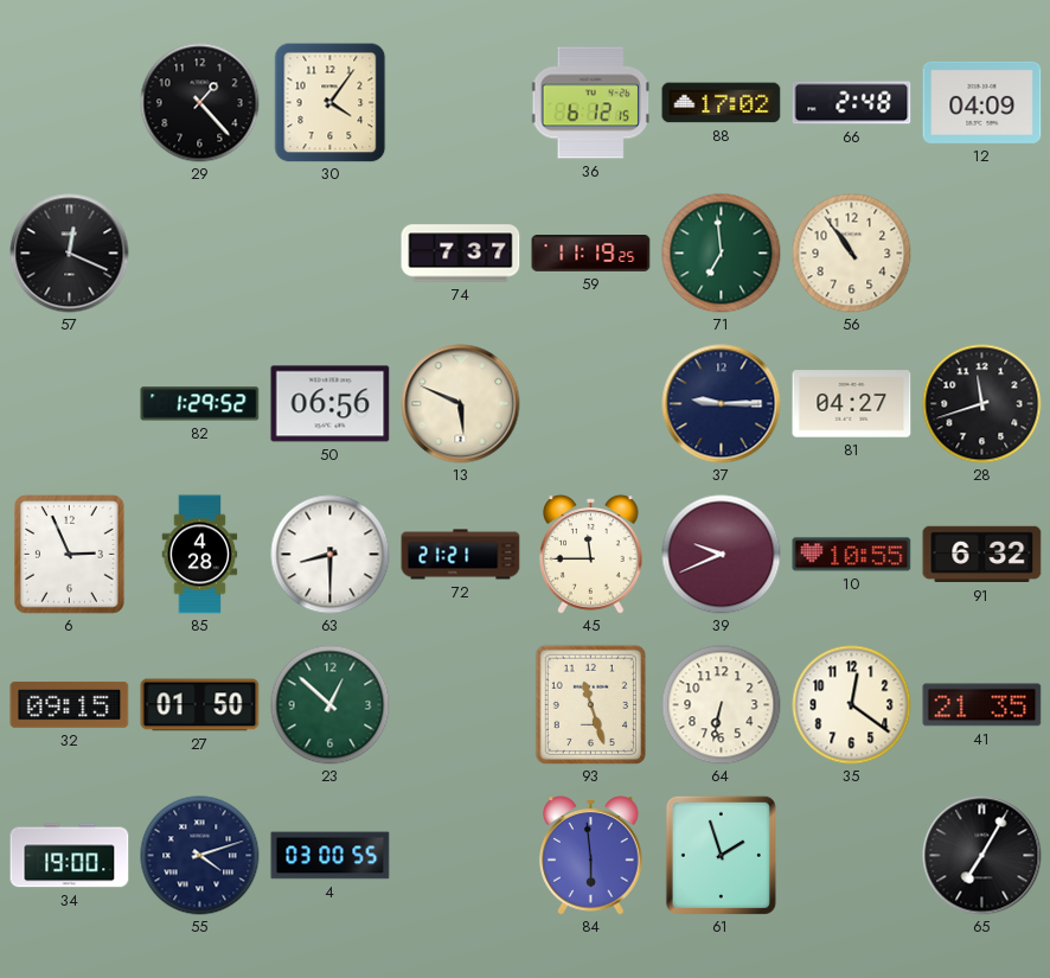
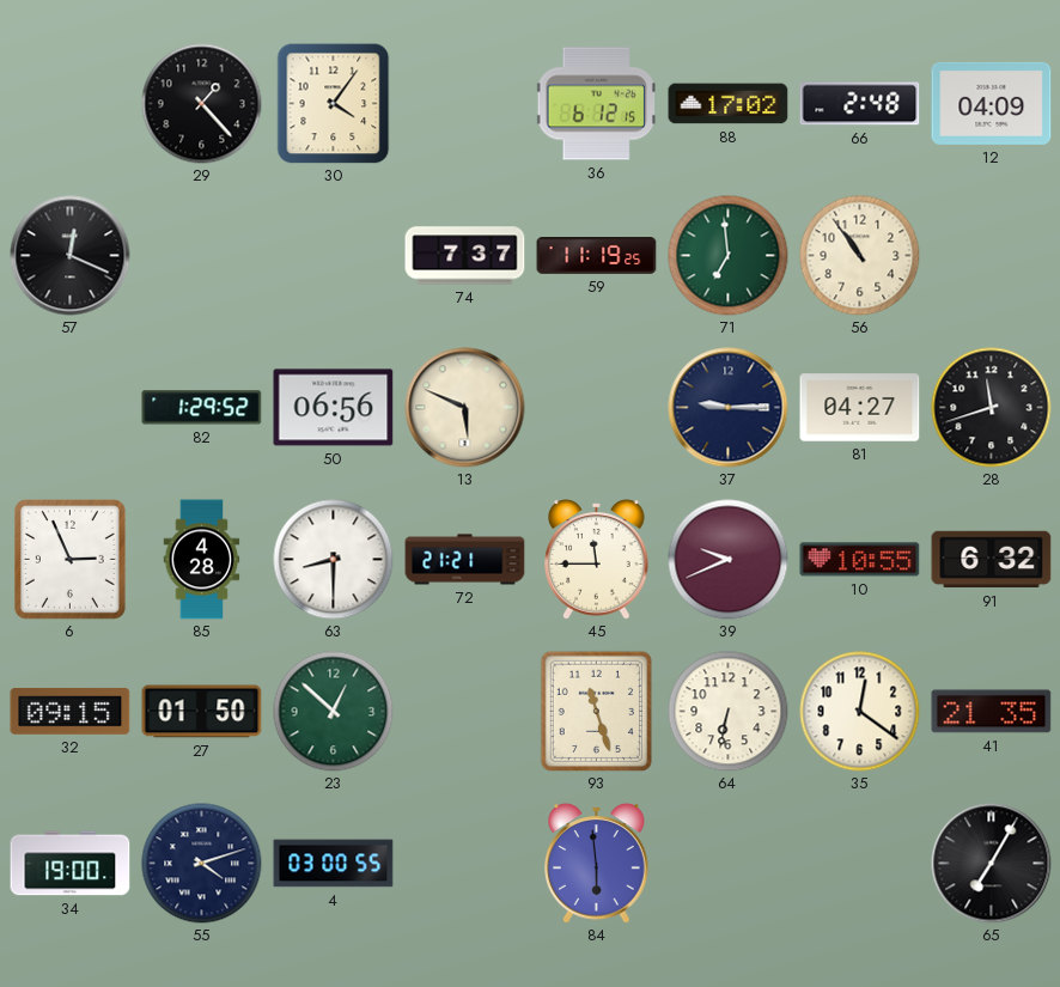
61: 1:57 -> none (721, 855)
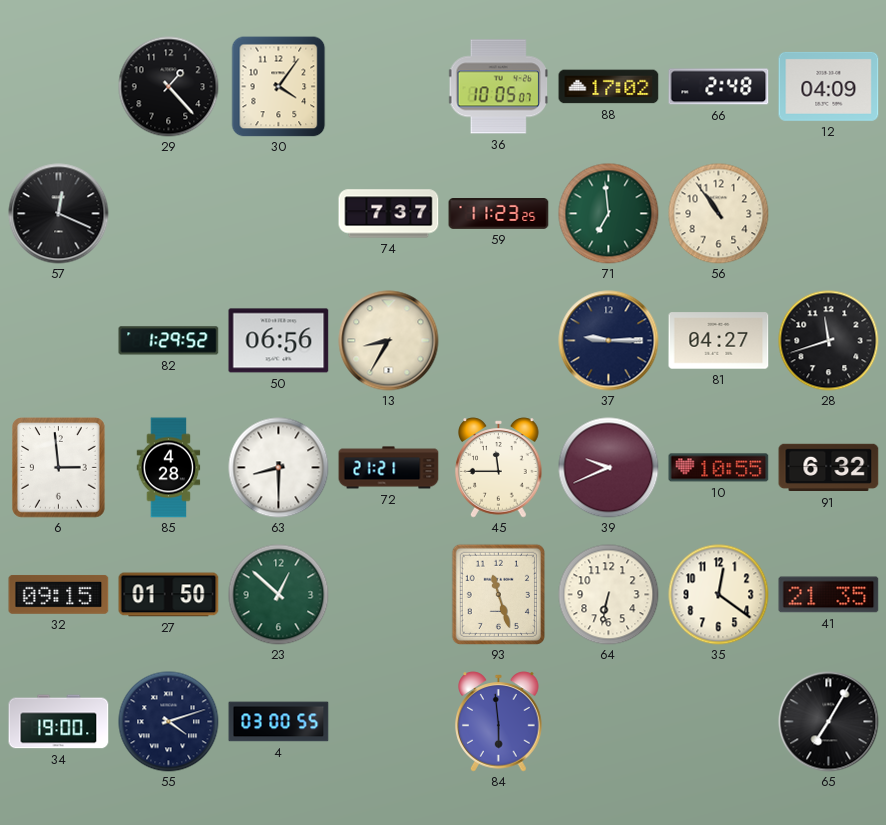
36: 6:12 -> 10:05 (499, 87)
59: 11:19 -> 11:23 (499, 214)
13: 5:49 -> 8:35 (389, 341)
6: 2:56 -> 2:59 (59, 468)
